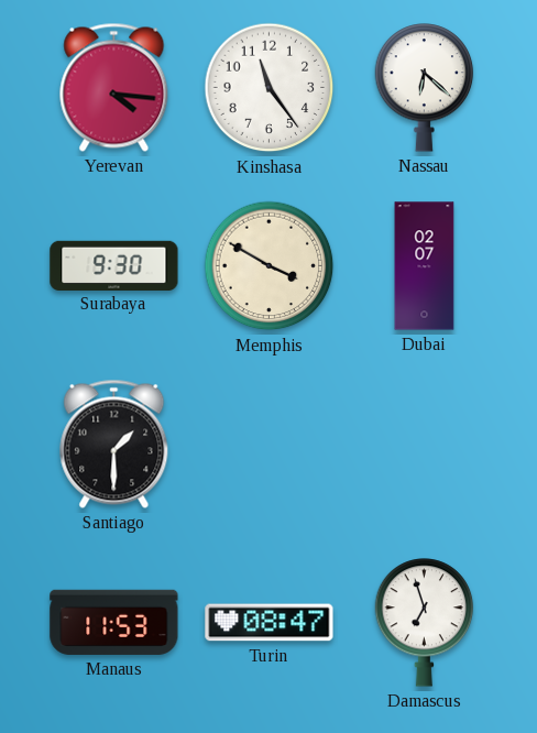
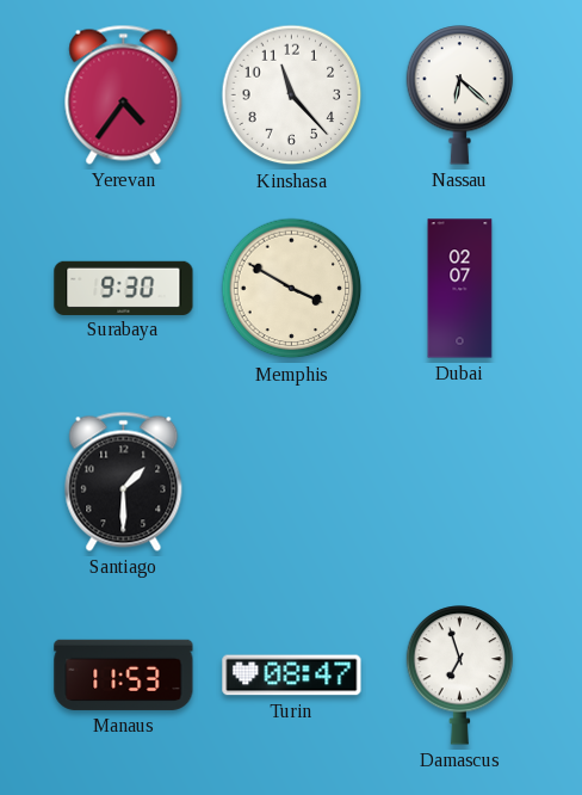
Yerevan: 4:16 -> 4:36 (124, 94)
Kinshasa: 11:24 -> 11:23 (292, 95)
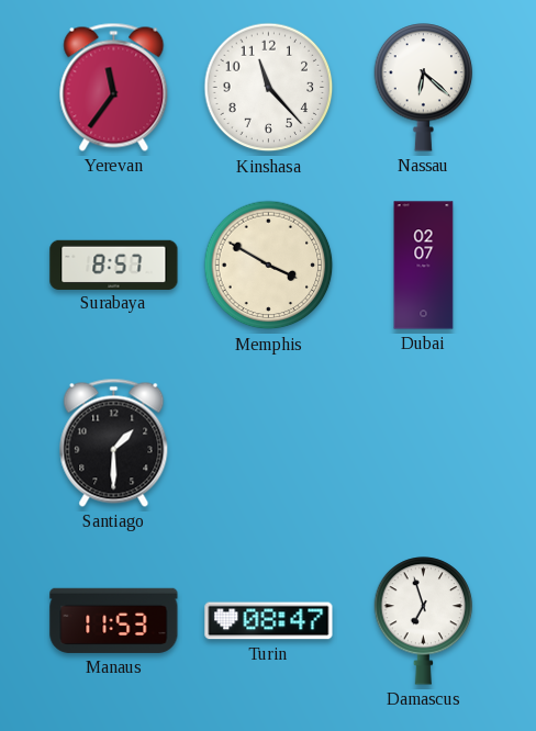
Yerevan: 4:36 -> 11:36 (114, 87)
Surabaya: 9:30 -> 8:57 (114, 265)
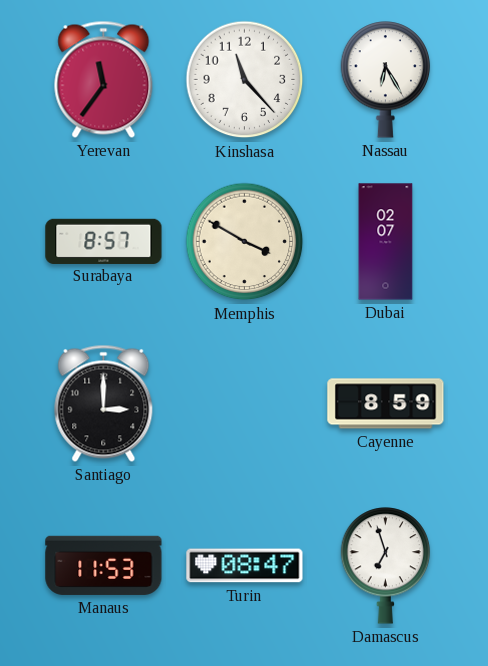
Nassau: 6:22 -> 6:25 (386, 80)
Santiago: 1:30 -> 3:00 (104, 403)
Cayenne: none -> 8:59 (386, 404)
